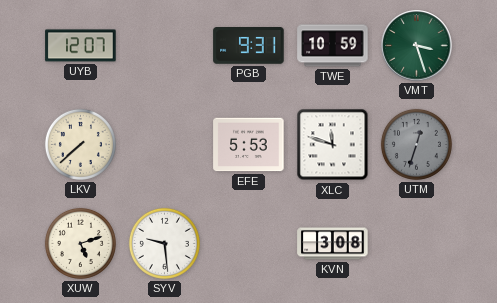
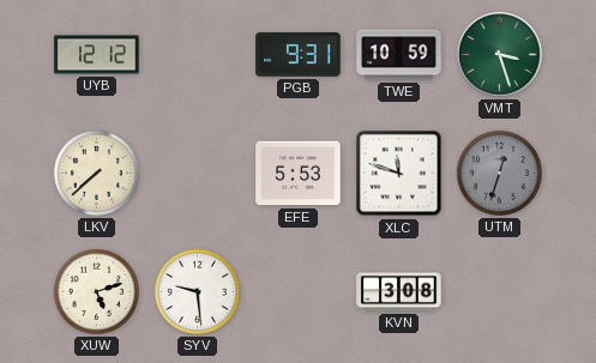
UYB: 12:07 -> 12:12 (97, 55)
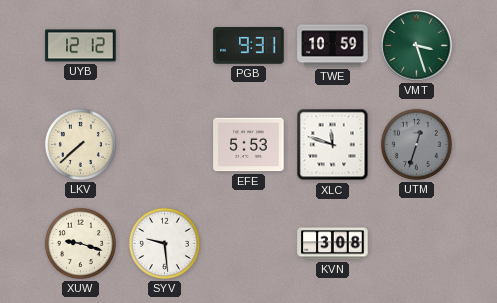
XUW: 5:12 -> 9:18 (80, 243)
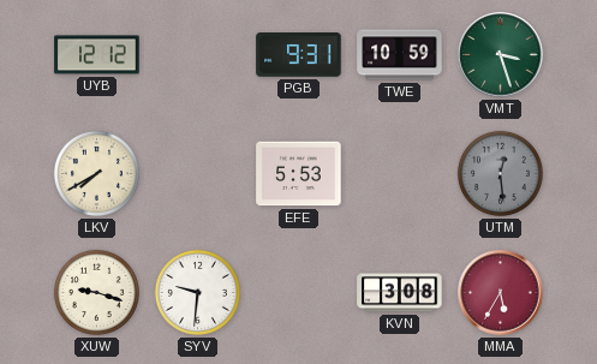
LKV: 7:38 -> 7:40 (96, 173)
XLC: 11:48 -> none (333, 145)
UTM: 12:33 -> 12:29 (500, 173)
SYV: 9:29 -> 9:31 (197, 292)
MMA: none -> 5:35 (501, 293)
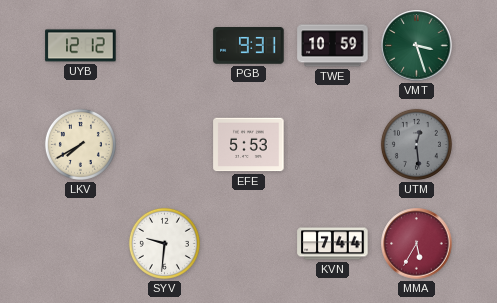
XUW: 9:18 -> none (96, 292)
KVN: 3:08 -> 7:44 (333, 244)
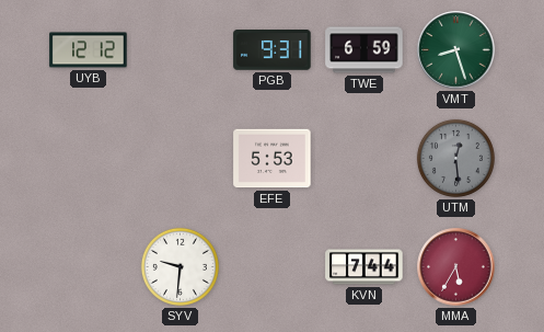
TWE: 10:59 -> 6:59 (364, 50)
VMT: 3:27 -> 8:27 (456, 50)
LKV: 7:40 -> none (80, 144)
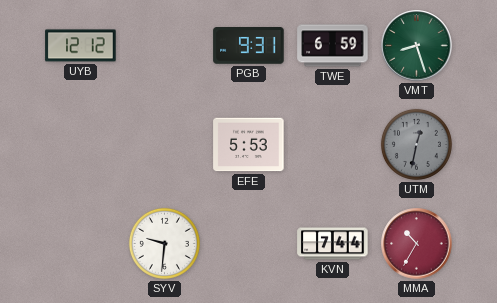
UTM: 12:29 -> 12:32 (416, 144)
MMA: 5:35 -> 10:35 (417, 244)
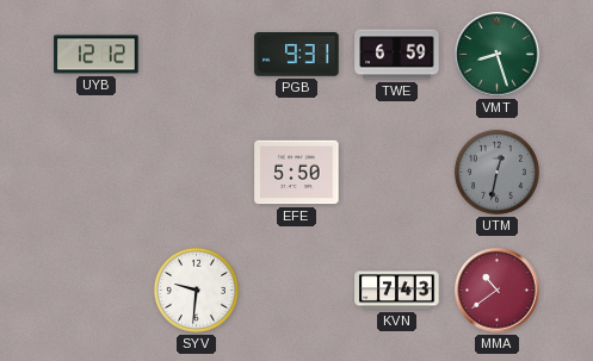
EFE: 5:53 -> 5:50 (297, 173)
KVN: 7:44 -> 7:43 (397, 291)
MMA: 10:35 -> 10:39 (498, 291)
